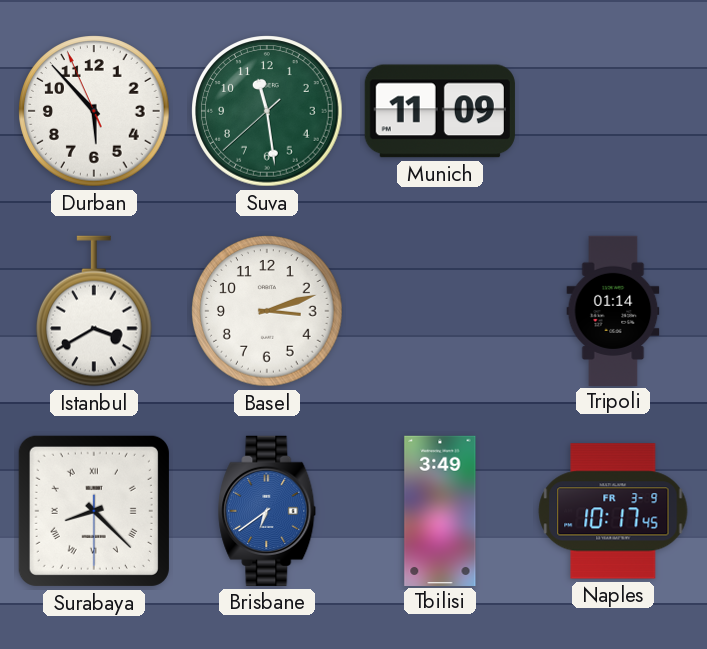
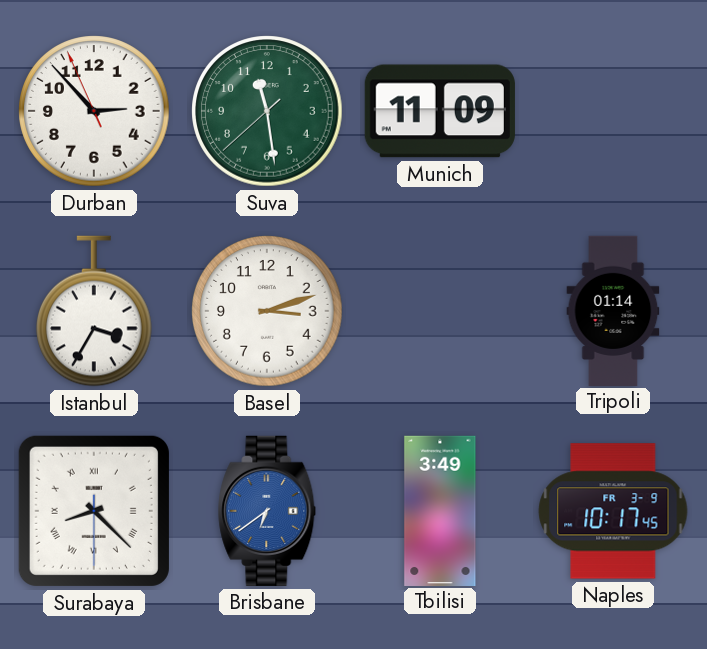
Durban: 5:52 -> 2:52 (94, 111)
Istanbul: 3:40 -> 3:35 (95, 311)
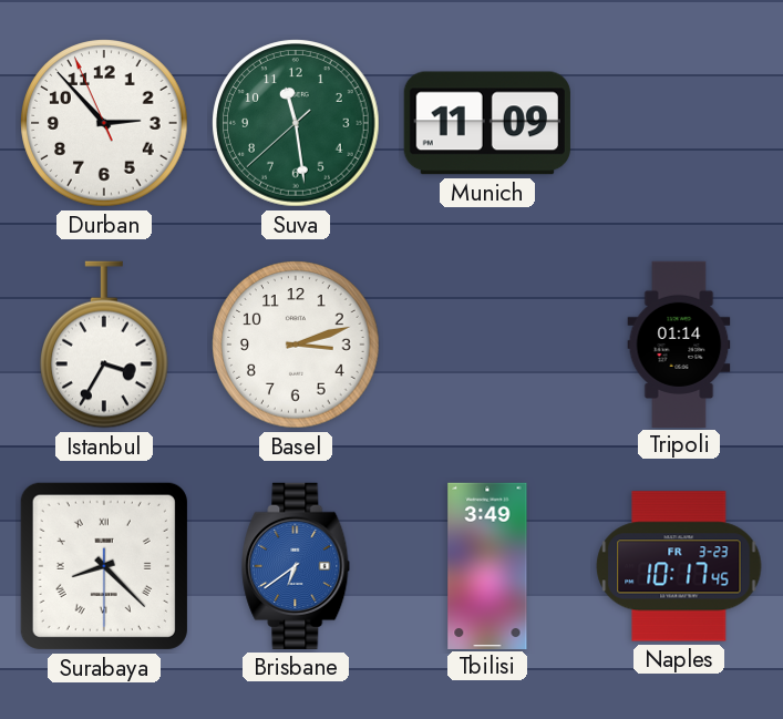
Naples date: FR 3-9 -> FR 3-23 (679, 566)
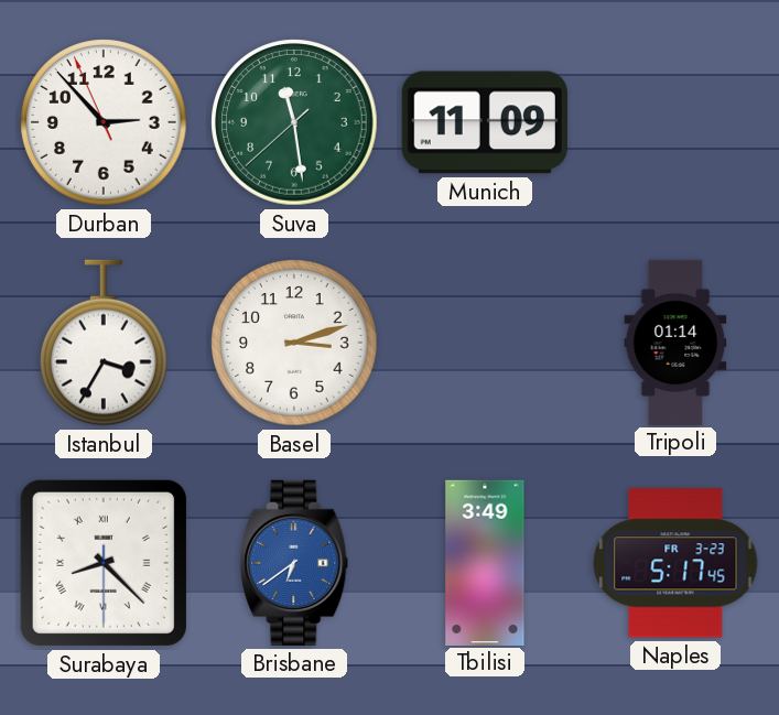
Naples: 10:17 -> 5:17 (675, 563)
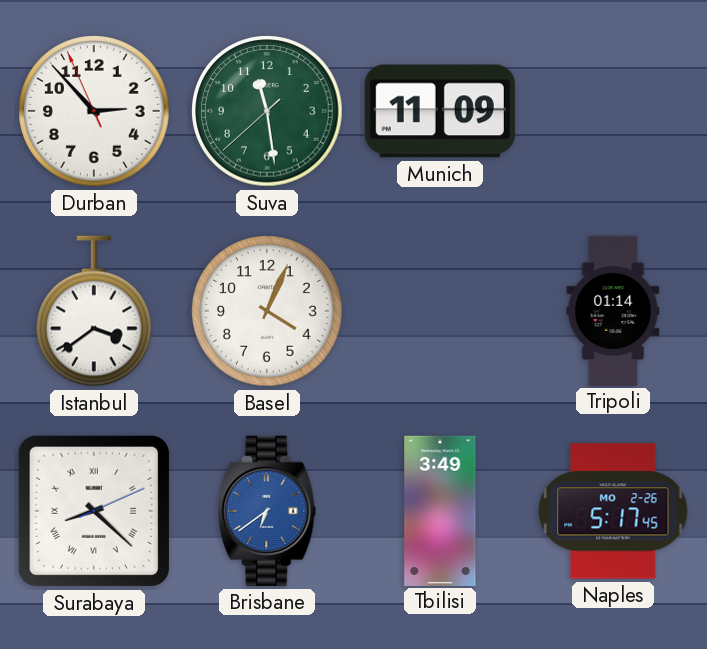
Istanbul: 3:35 -> 3:39 (95, 311)
Basel: 3:12 -> 4:04 (267, 311)
Surabaya: 8:22:30 -> 8:22:11 (94, 511)
Naples date: FR 3-23 -> MO 2-26 (613, 511)
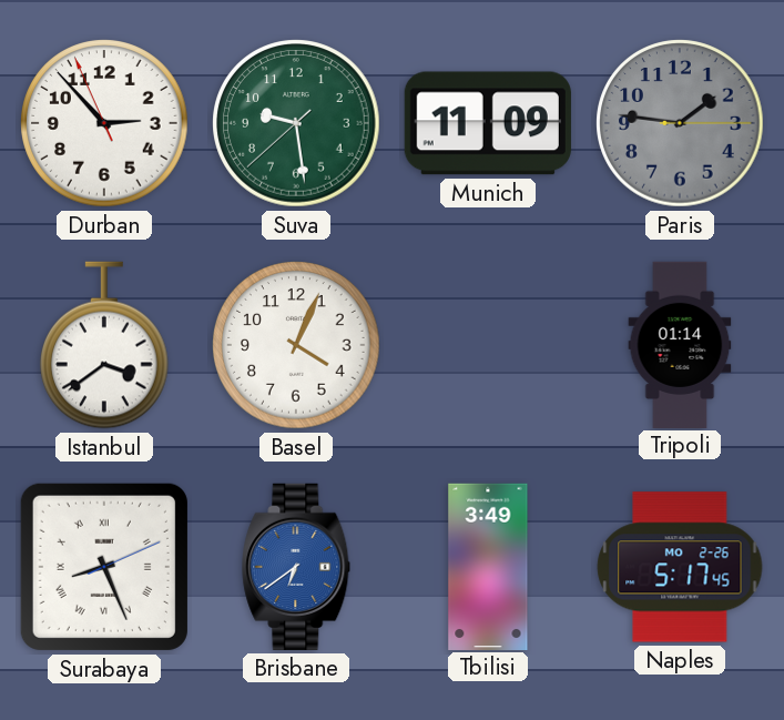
Suva: 11:28 -> 9:28 (296, 123)
Paris: none -> 1:46 (680, 123)
Surabaya: 8:22 -> 8:26 (104, 567)
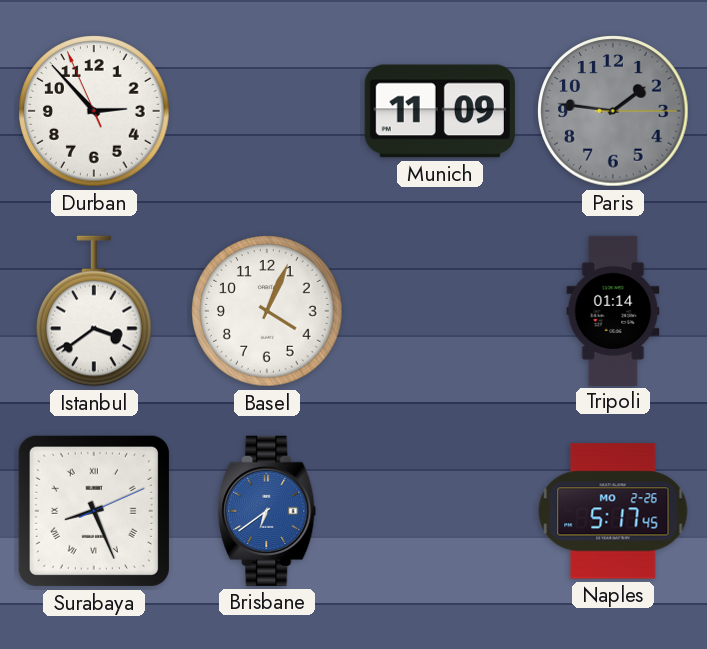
Suva: 9:28 -> none (296, 123)
Tbilisi: 3:49 -> none (488, 566)
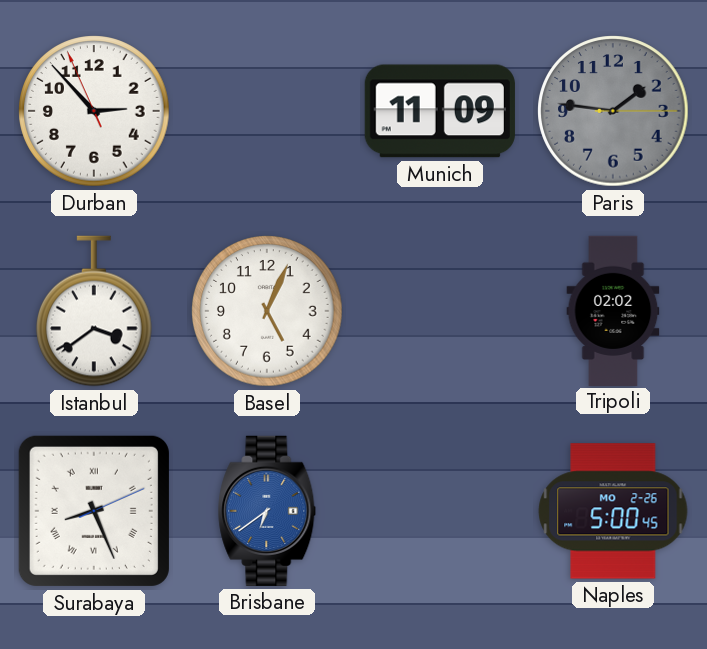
Basel: 4:04 -> 5:04 (267, 311)
Tripoli: 01:14 -> 02:02 (613, 310)
Naples: 5:17 -> 5:00 (613, 511)
